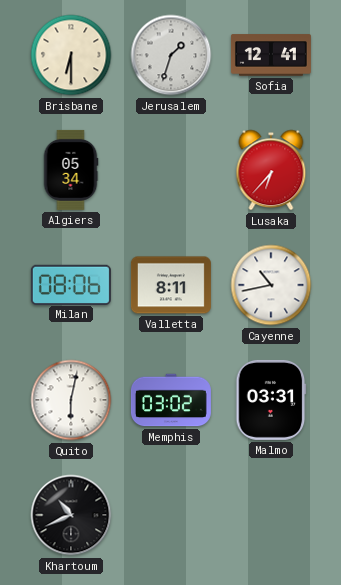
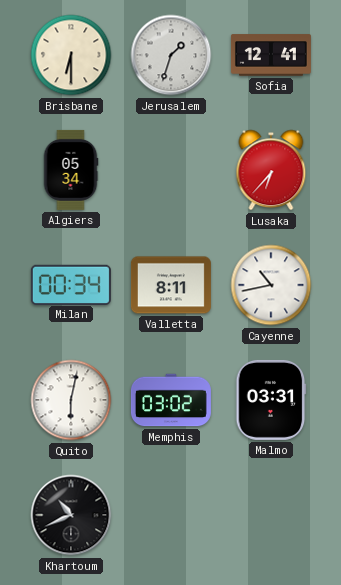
Milan: 08:06 -> 00:34 (71, 284)
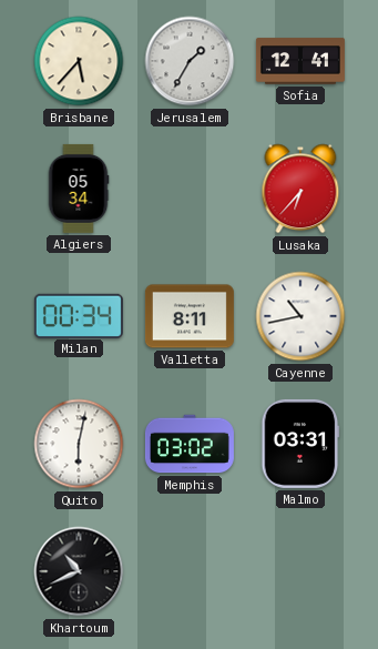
Brisbane: 6:30 -> 5:37 (79, 61)
Jerusalem: 1:33 -> 1:35 (190, 61)
